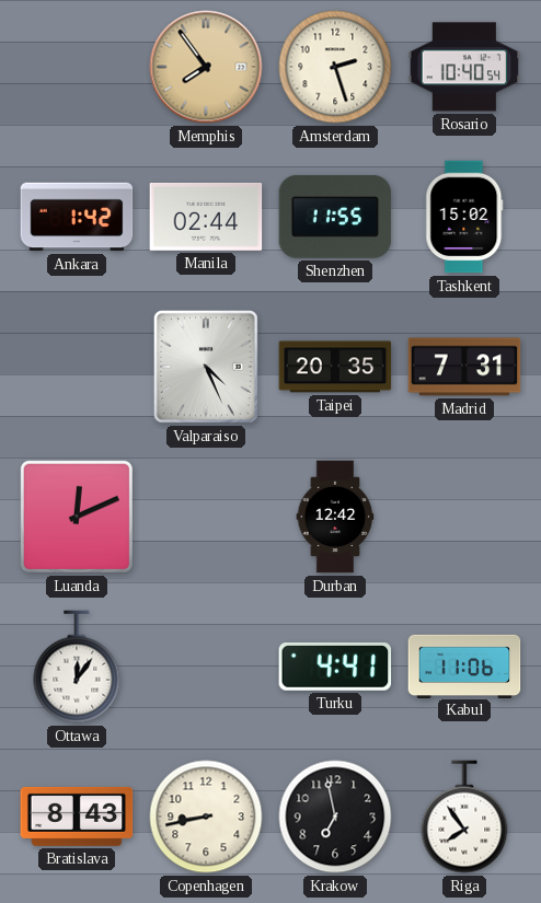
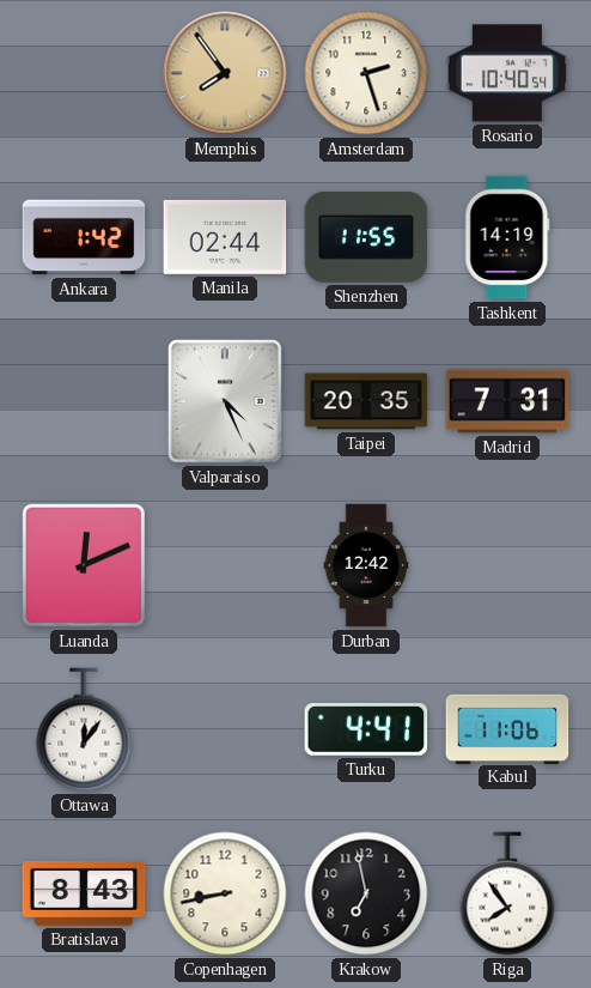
Tashkent: 15:02 -> 14:19 (507, 237)
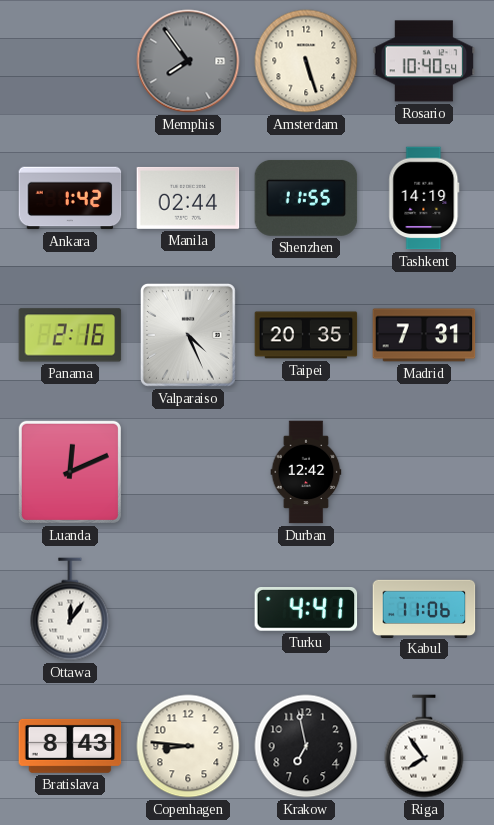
Memphis dial: champagne -> grey (188, 61)
Amsterdam: 2:27 -> 5:27 (306, 61)
Panama: none -> 2:16 (70, 335)
Copenhagen: 8:43 -> 8:46 (188, 746)
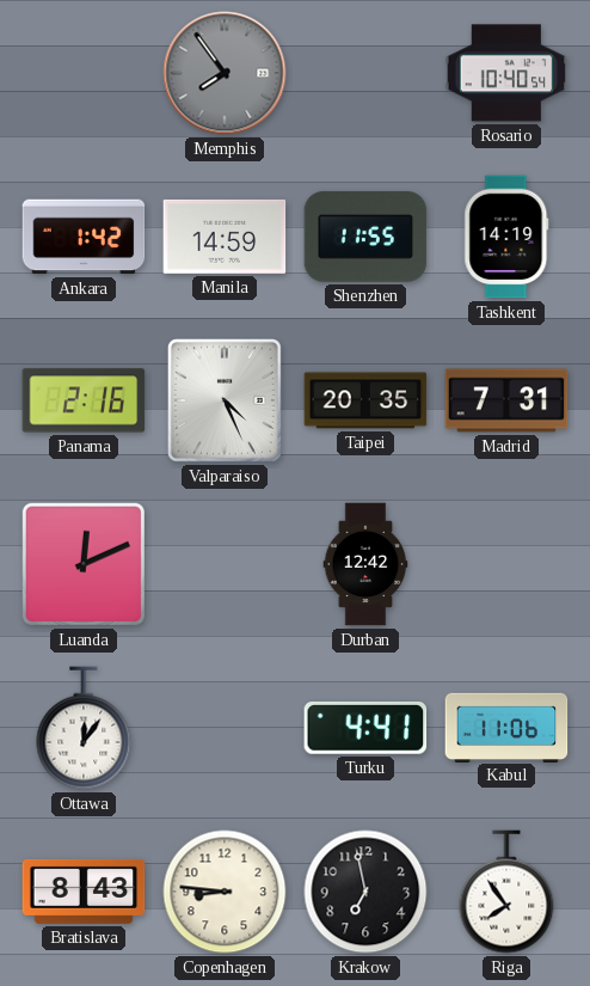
Amsterdam: 5:27 -> none (306, 61)
Manila: 02:44 -> 14:59 (225, 237)
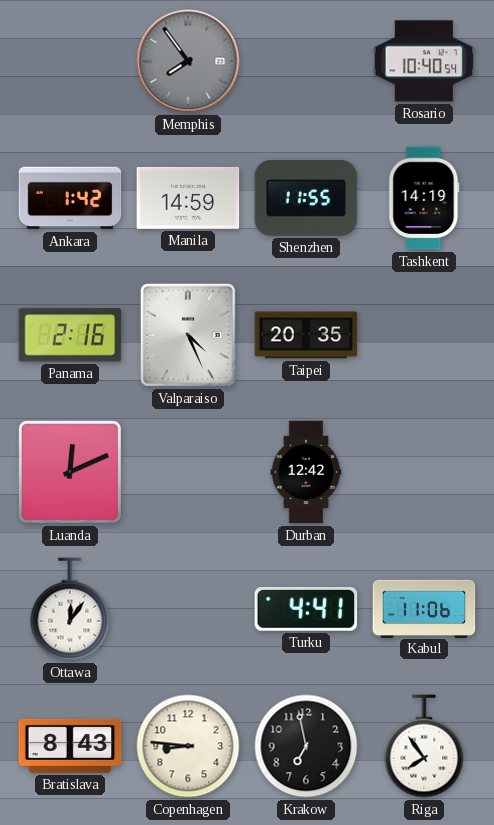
Madrid: 7:31 -> none (506, 400)
